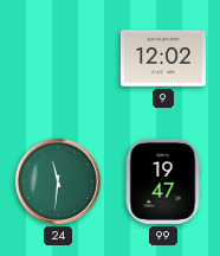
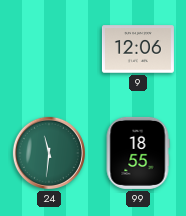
9: 12:02 -> 12:06 (138, 49)
99: 19:47 -> 18:55 (138, 153)
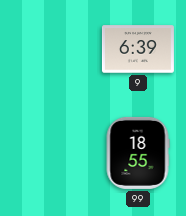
9: 12:06 -> 6:39 (138, 49)
24: 11:31 -> none (49, 153)
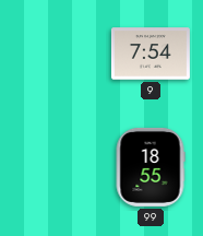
9: 6:39 -> 7:54 (151, 54)
